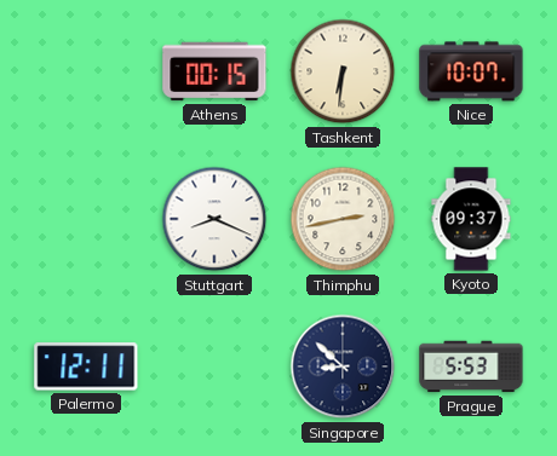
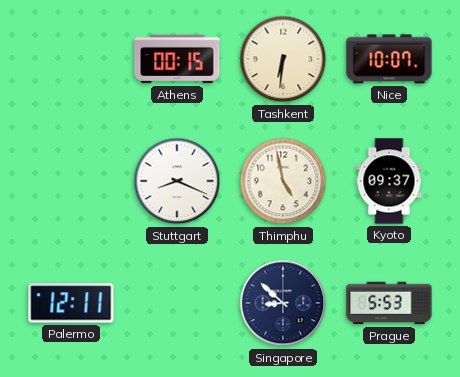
Thimphu: 2:43 -> 4:58 (283, 181)
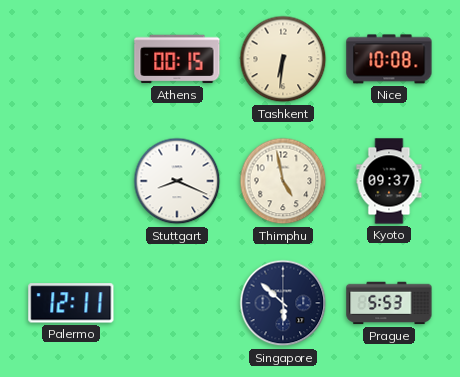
Nice: 10:07 -> 10:08 (389, 59)
Singapore: 8:52 -> 5:52 (283, 303)
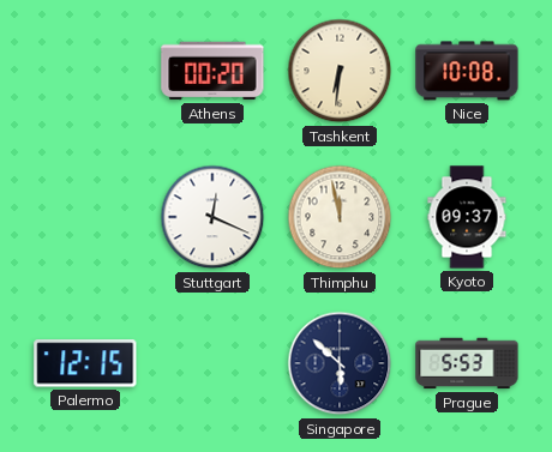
Athens: 00:15 -> 00:20 (212, 71)
Stuttgart: 8:19 -> 12:19 (212, 217)
Thimphu: 4:58 -> 11:58 (340, 217)
Palermo: 12:11 -> 12:15 (85, 363)
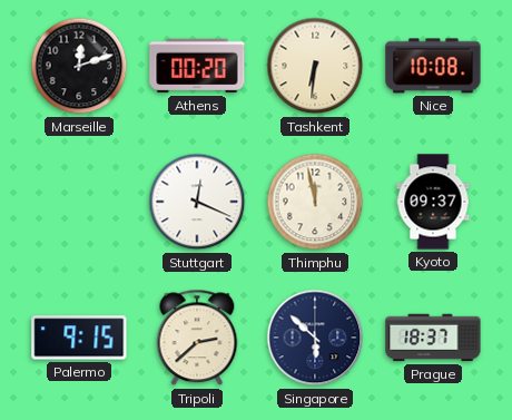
Marseille: none -> 12:12 (79, 66)
Palermo: 12:15 -> 9:15 (79, 338)
Tripoli: none -> 2:38 (197, 338)
Prague: 5:53 -> 18:37 (433, 338)
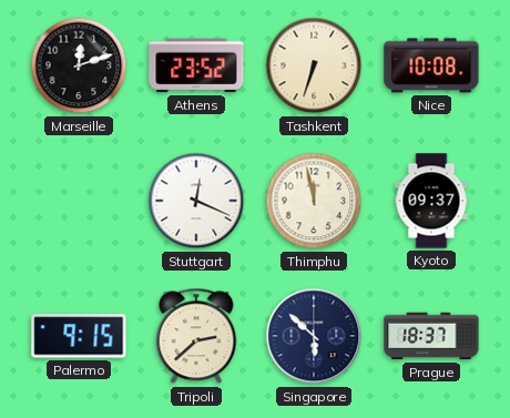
Athens: 00:20 -> 23:52 (196, 65)
Tashkent: 6:31 -> 6:33 (314, 65)
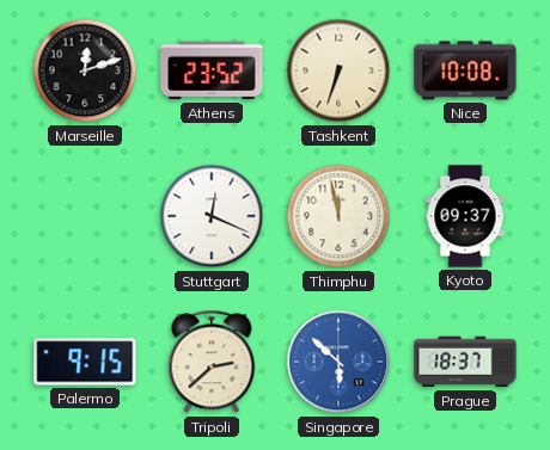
Singapore dial: navy -> blue (338, 362)
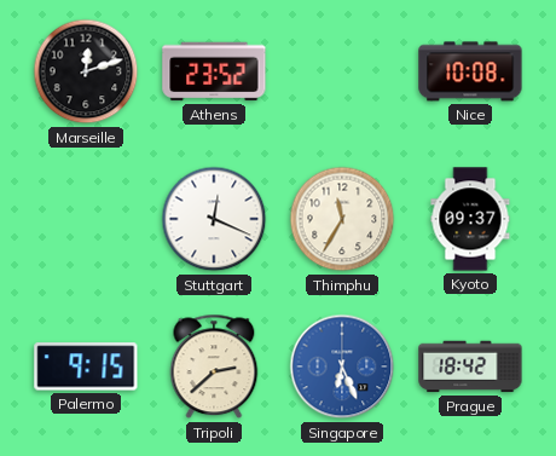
Tashkent: 6:33 -> none (338, 70)
Thimphu: 11:58 -> 11:35 (342, 219)
Singapore: 5:52 -> 6:26 (342, 366)
Prague: 18:37 -> 18:42 (470, 366)
